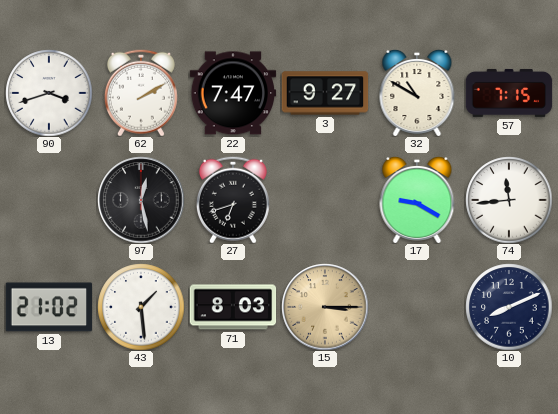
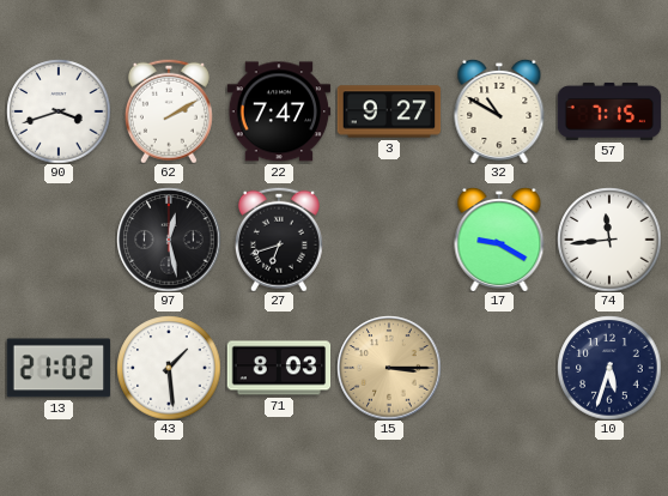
10: 8:11 -> 5:33 (609, 368)
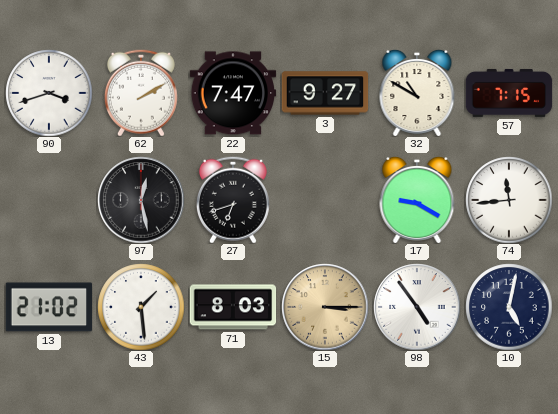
98: none -> 4:54 (417, 307)
10: 5:33 -> 5:02 (509, 307)
